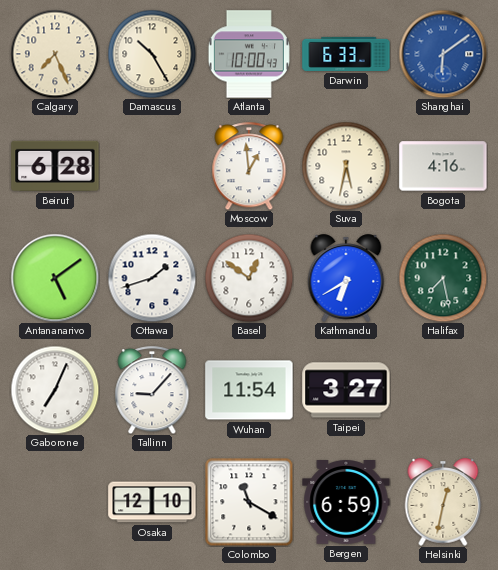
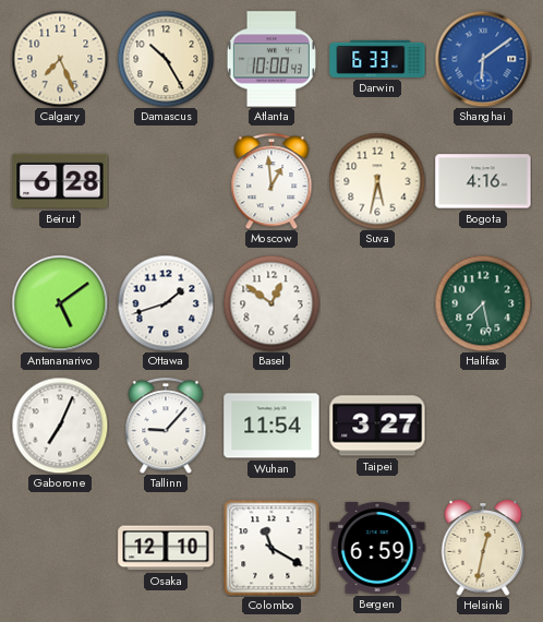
Kathmandu: 6:40 -> none (346, 278)
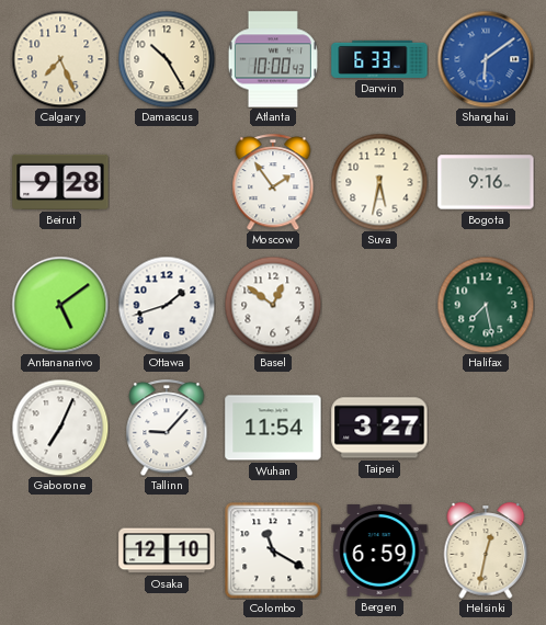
Beirut: 6:28 -> 9:28 (60, 182)
Moscow: 12:59 -> 1:54 (273, 182)
Bogota: 4:16 -> 9:16 (486, 182)
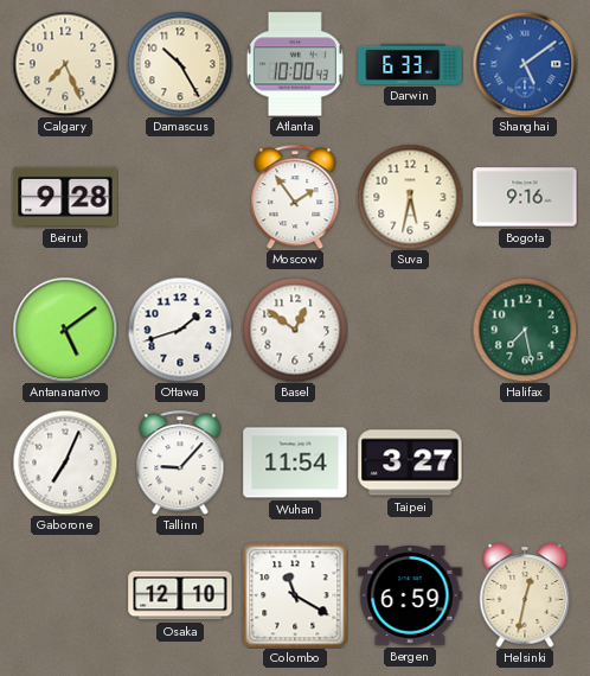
Shanghai: 6:09 -> 5:09 (525, 64)
